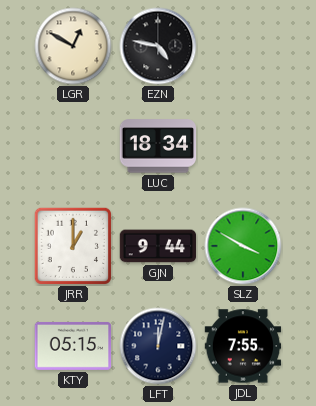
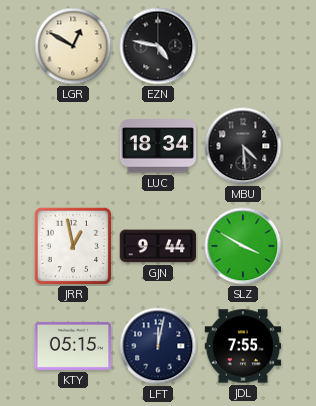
MBU: none -> 4:29 (243, 146)
JRR: 1:00 -> 12:58 (72, 245)
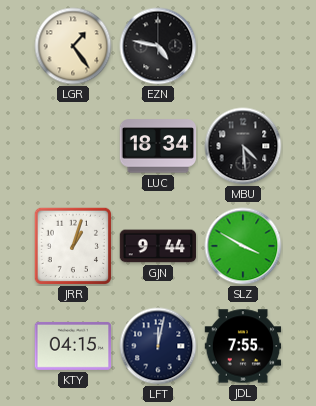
LGR: 12:50 -> 1:24 (73, 46)
JRR: 12:58 -> 1:03 (72, 245)
KTY: 05:15 -> 04:15 (73, 346)
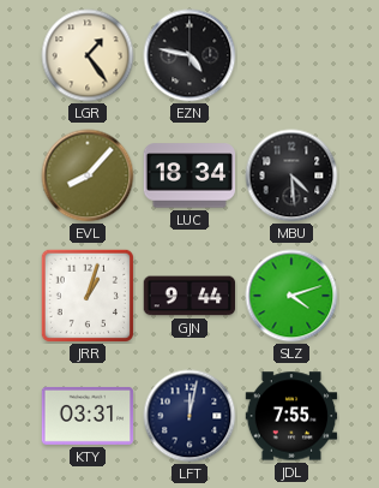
EVL: none -> 8:07 (88, 175)
SLZ: 3:50 -> 4:12 (291, 296)
KTY: 04:15 -> 03:31 (88, 416)
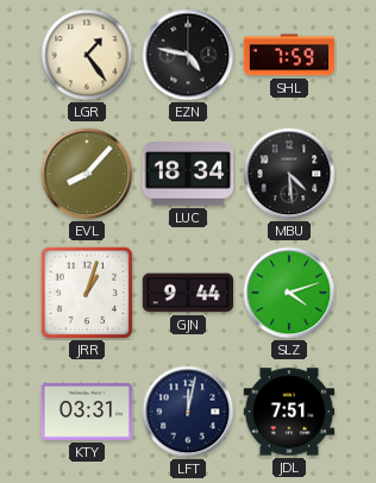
SHL: none -> 7:59 (289, 55)
JDL: 7:55 -> 7:51 (289, 412)
